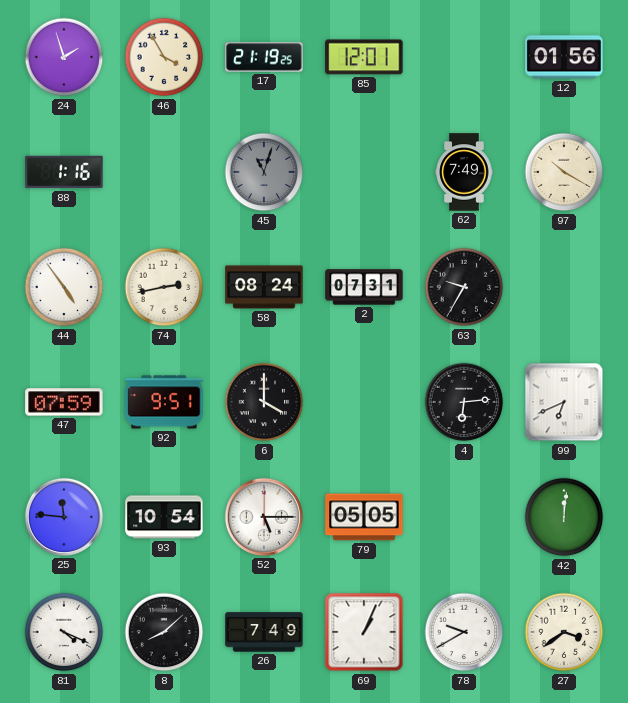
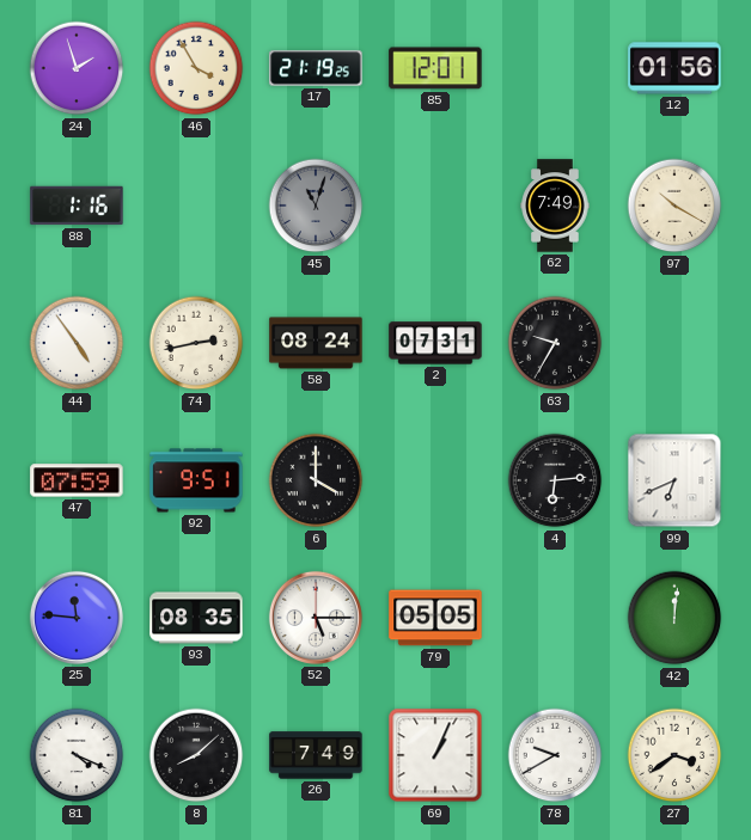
93: 10:54 -> 08:35 (196, 618)
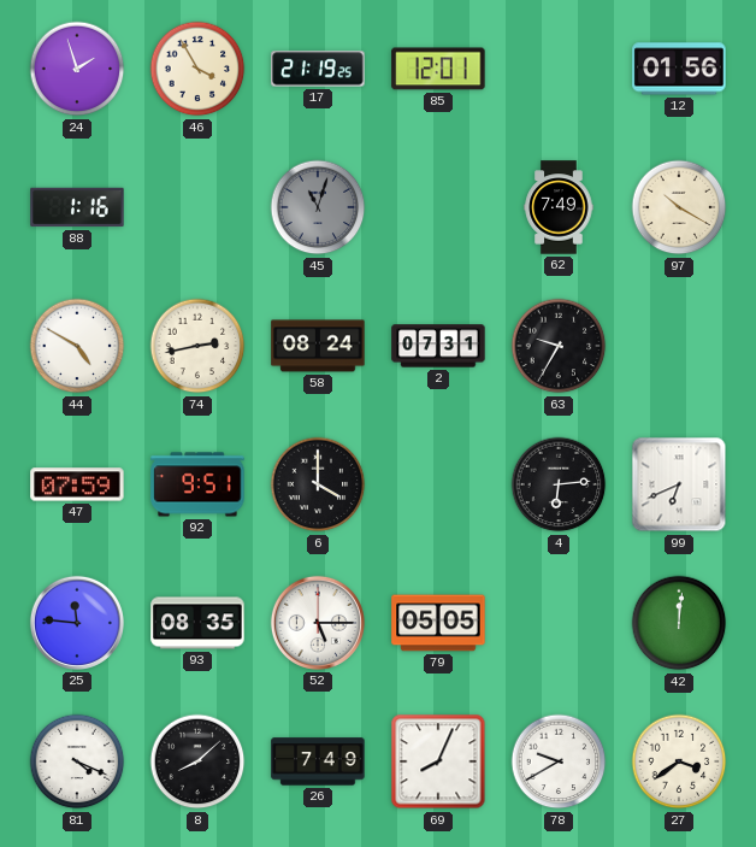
44: 4:54 -> 4:50 (77, 346)
69: 1:04 -> 8:04 (438, 761)
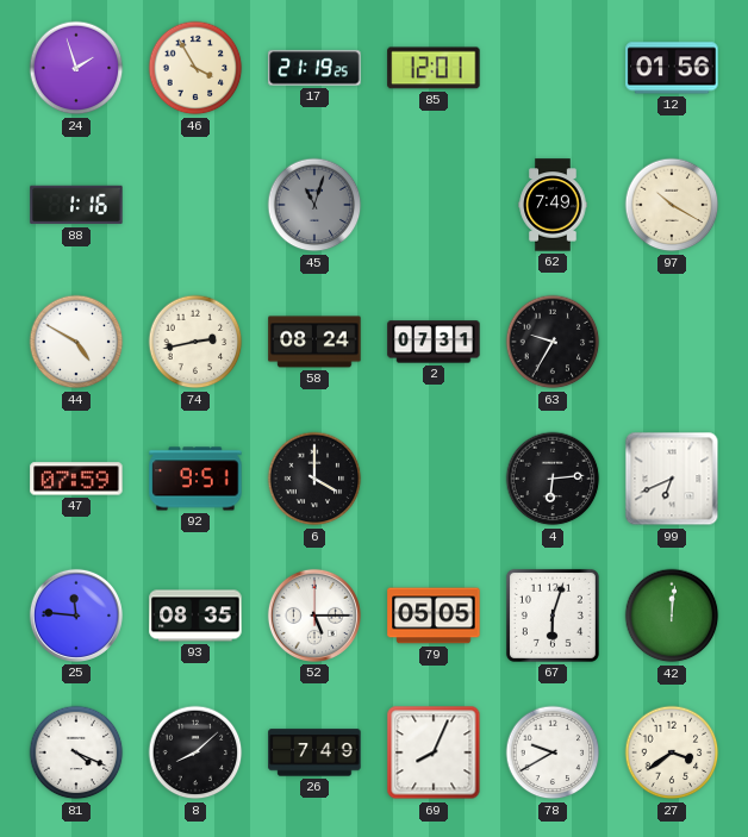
67: none -> 6:03 (553, 616)
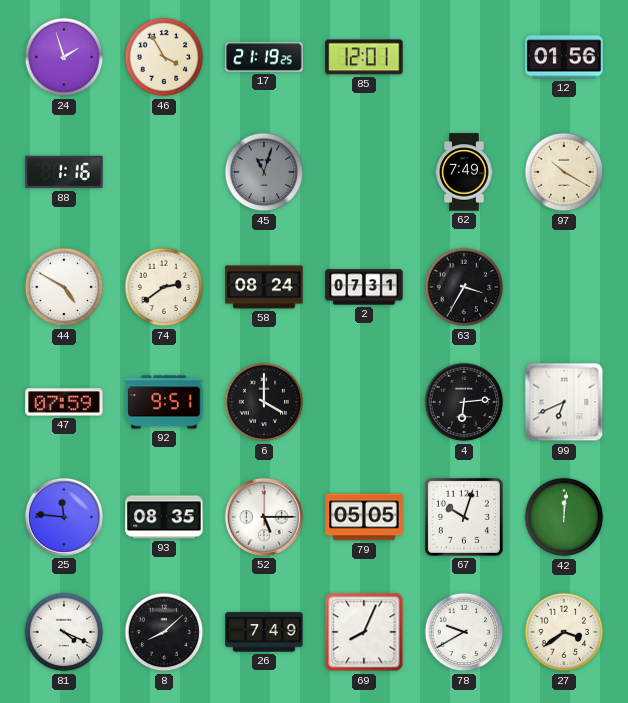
74: 2:43 -> 2:39 (164, 287)
63: 9:35 -> 3:35 (464, 287)
67: 6:03 -> 10:03 (464, 517)
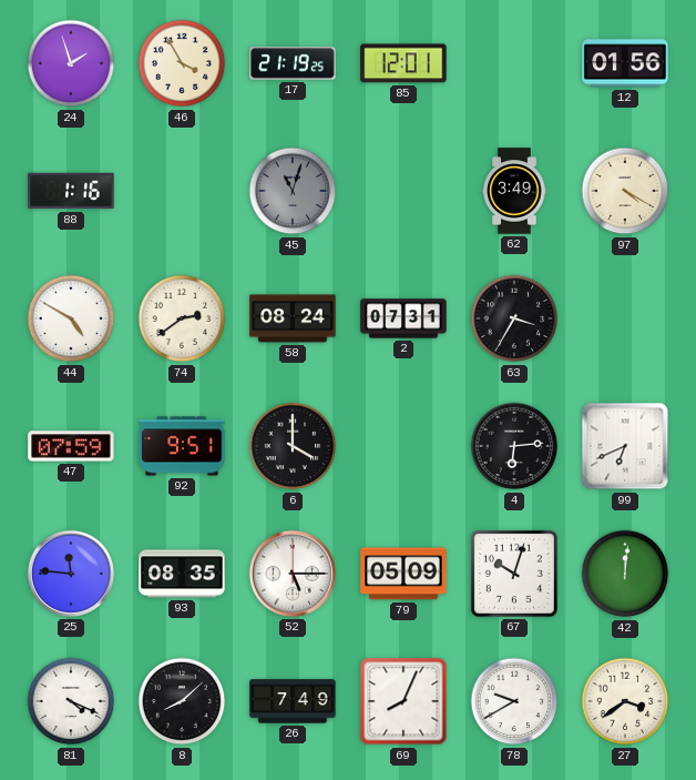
62: 7:49 -> 3:49 (514, 191)
97: 10:20 -> 4:20 (625, 191)
79: 05:05 -> 05:09 (403, 574)
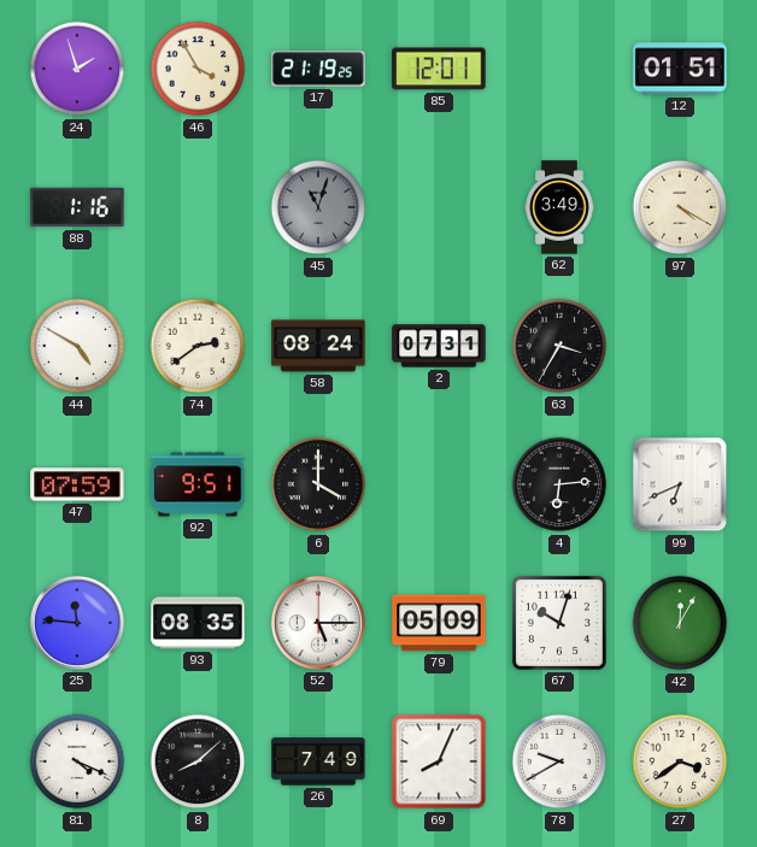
12: 01:56 -> 01:51 (680, 69)
42: 12:01 -> 12:05 (680, 623)
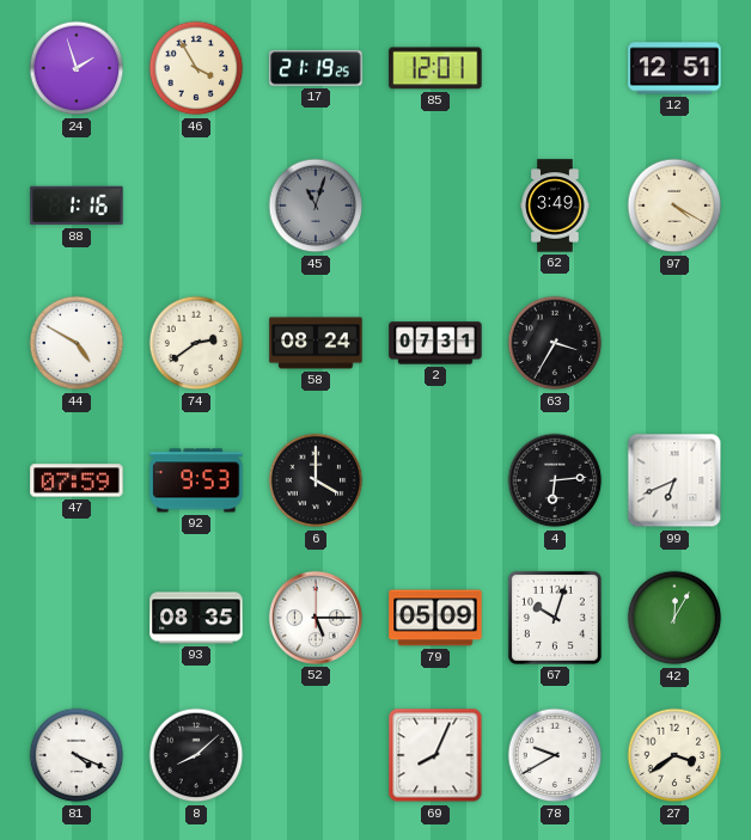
12: 01:51 -> 12:51 (674, 68)
92: 9:51 -> 9:53 (196, 480)
25: 11:46 -> none (77, 623)
26: 7:49 -> none (318, 761)
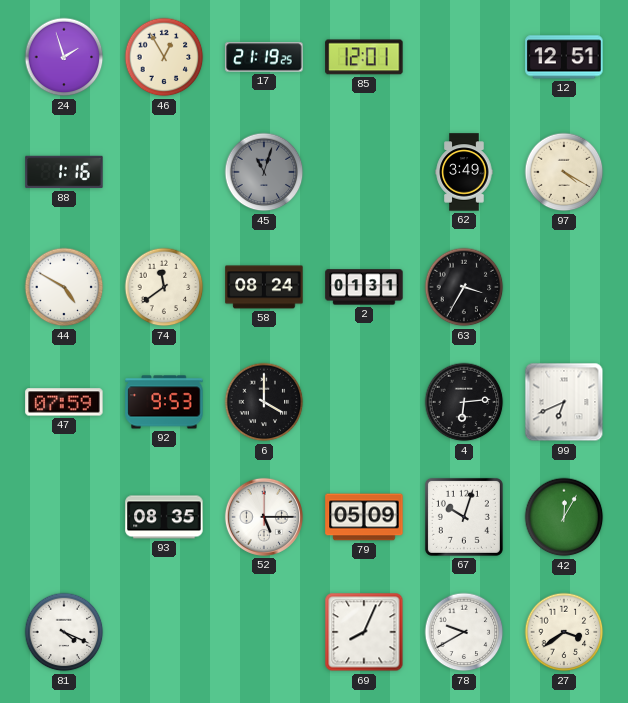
46: 3:55 -> 12:55 (164, 57)
74: 2:39 -> 11:39 (164, 287)
2: 07:31 -> 01:31 (364, 287)
8: 8:08 -> none (196, 755)
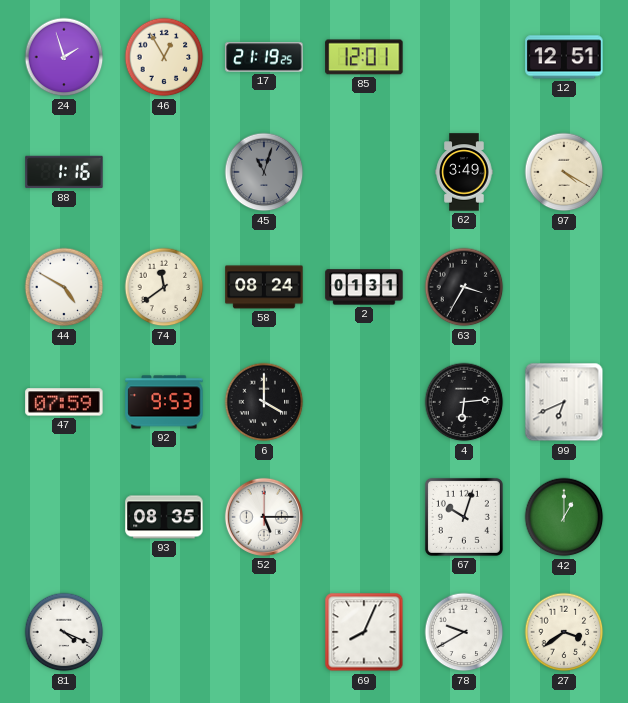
79: 05:09 -> none (364, 517)
42: 12:05 -> 1:00 (564, 517)
